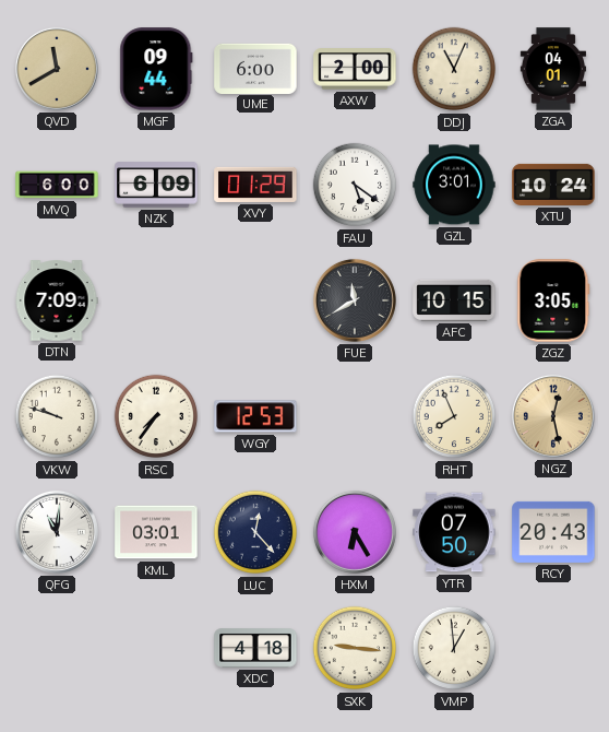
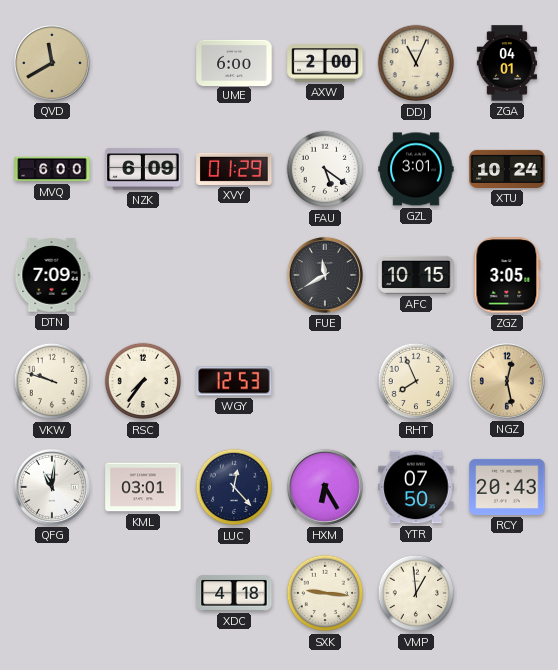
MGF: 09:44 -> none (156, 69)
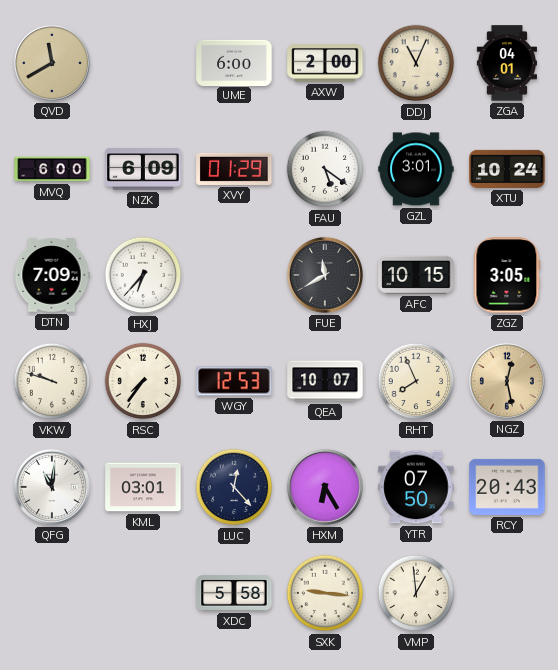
HXJ: none -> 6:37 (143, 275)
QEA: none -> 10:07 (325, 381)
XDC: 4:18 -> 5:58 (234, 593)
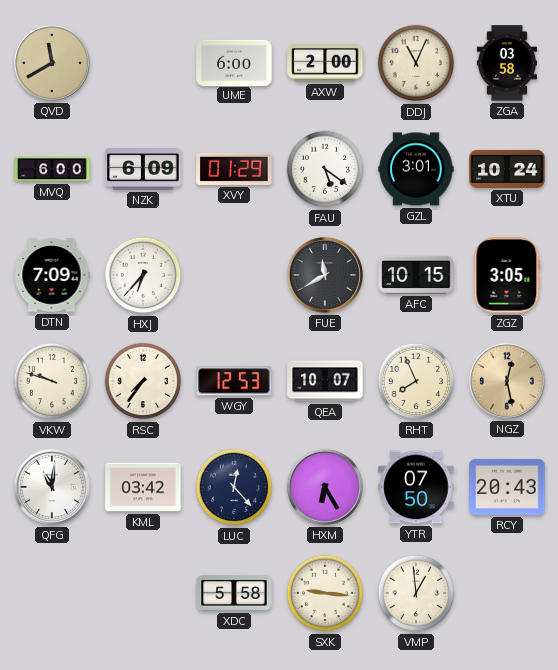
ZGA: 04:01 -> 03:58 (506, 63)
KML: 03:01 -> 03:42 (143, 487)
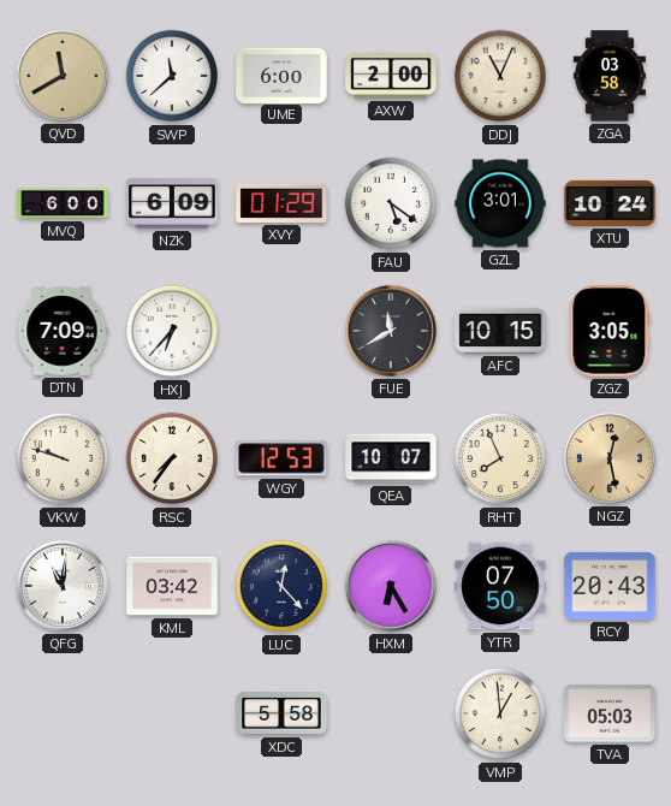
SWP: none -> 11:38 (172, 76)
SXK: 9:16 -> none (325, 593)
TVA: none -> 05:03 (610, 713)
